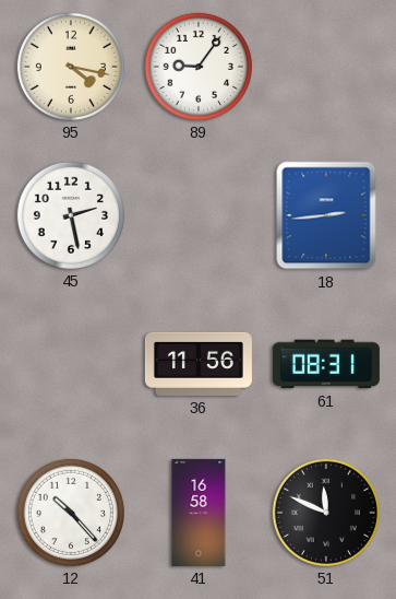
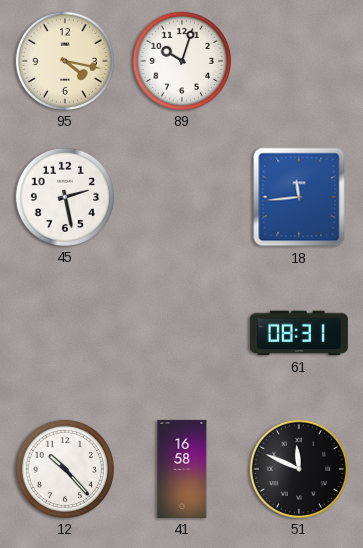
89: 9:06 -> 10:03 (182, 61)
18: 2:44 -> 11:44 (299, 197)
36: 11:56 -> none (199, 364)
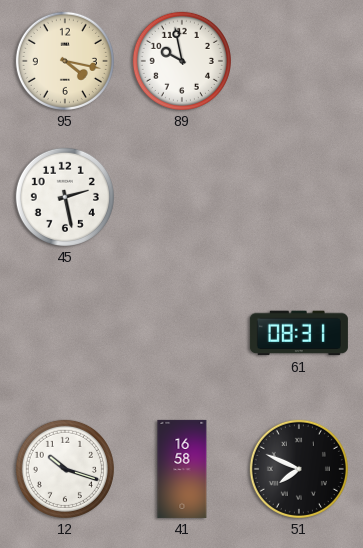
89: 10:03 -> 9:58 (182, 61)
18: 11:44 -> none (299, 197)
12: 10:23 -> 10:18 (65, 469)
51: 11:49 -> 7:49 (299, 469)
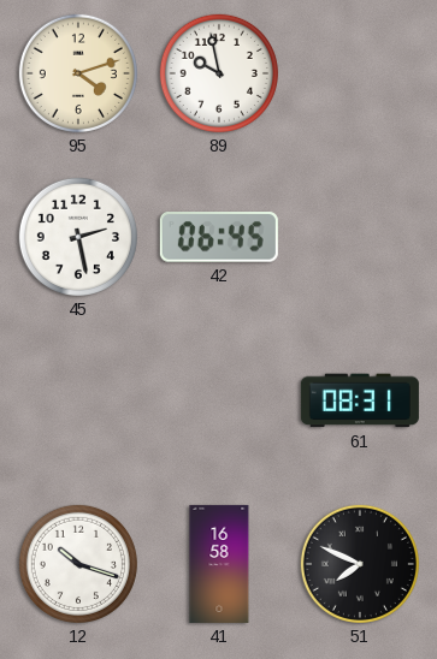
95: 4:17 -> 4:12 (78, 73)
42: none -> 06:45 (219, 238)
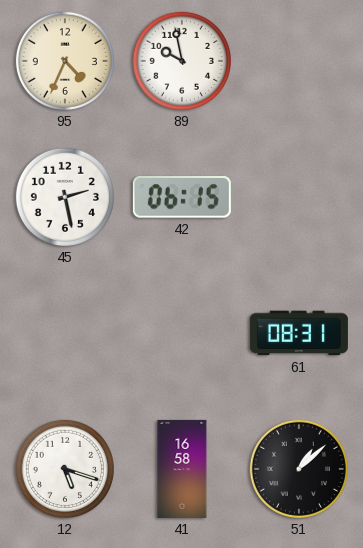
95: 4:12 -> 4:34 (65, 61)
42: 06:45 -> 06:15 (182, 198)
12: 10:18 -> 5:18 (65, 469)
51: 7:49 -> 1:08 (299, 469)
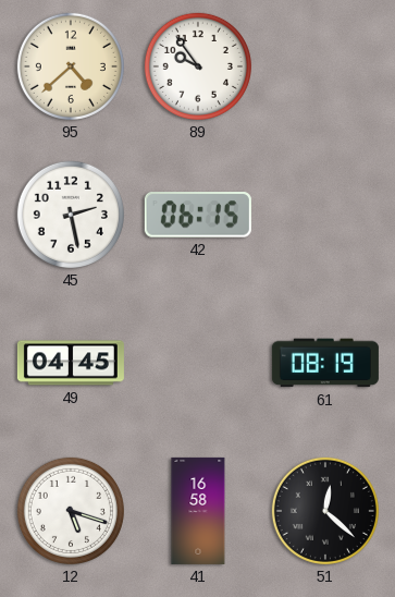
95: 4:34 -> 4:38 (71, 66)
89: 9:58 -> 9:54 (198, 66)
49: none -> 04:45 (71, 363)
61: 08:31 -> 08:19 (325, 363)
51: 1:08 -> 12:22 (325, 511)
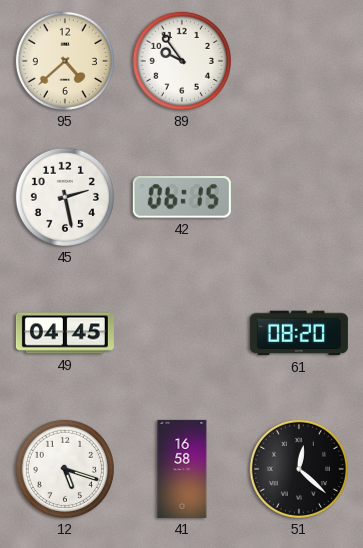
61: 08:19 -> 08:20 (299, 333)
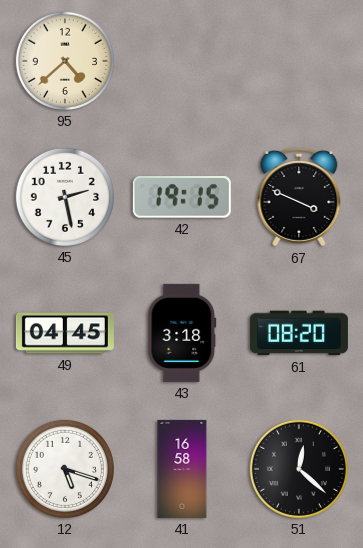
89: 9:54 -> none (182, 61)
42: 06:15 -> 19:15 (182, 198)
67: none -> 3:49 (299, 198)
43: none -> 3:18 (182, 333)
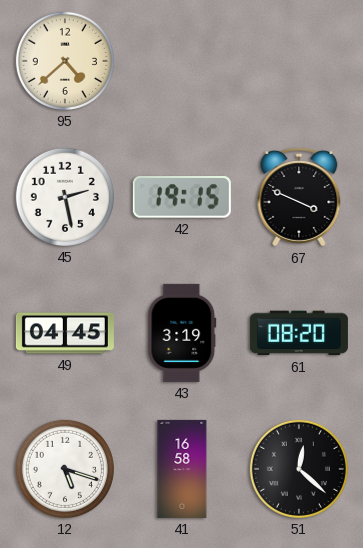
43: 3:18 -> 3:19 (182, 333)
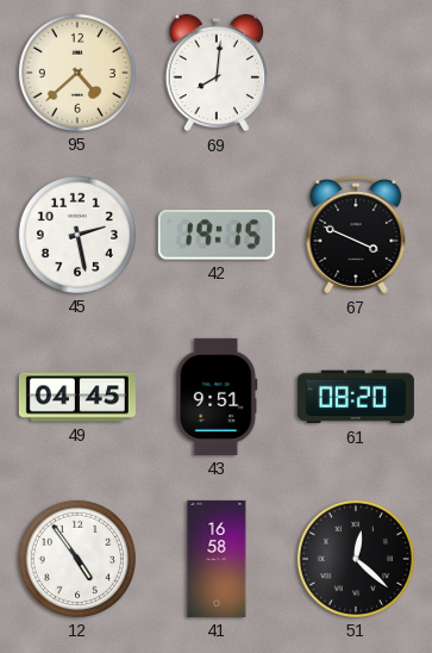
69: none -> 8:01 (215, 73)
43: 3:19 -> 9:51 (217, 397)
12: 5:18 -> 4:54 (77, 559)
